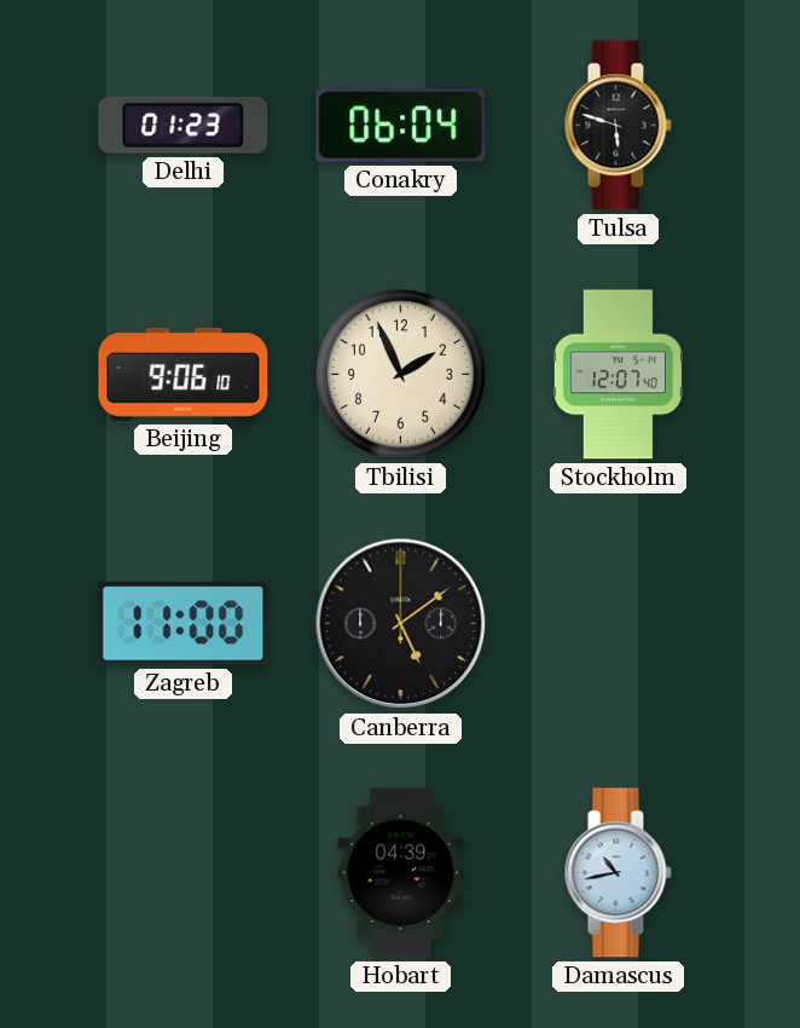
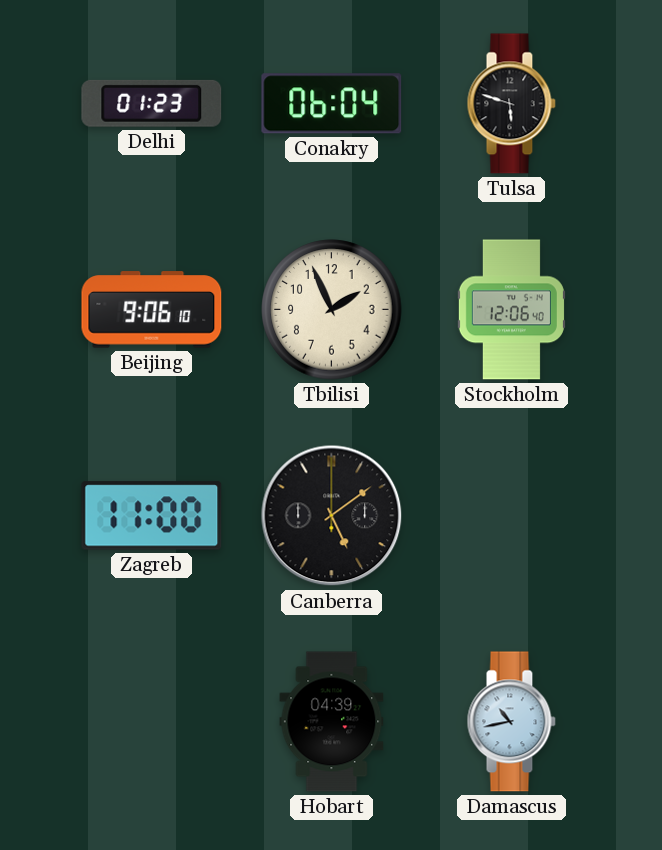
Stockholm: 12:07 -> 12:06 (511, 310)
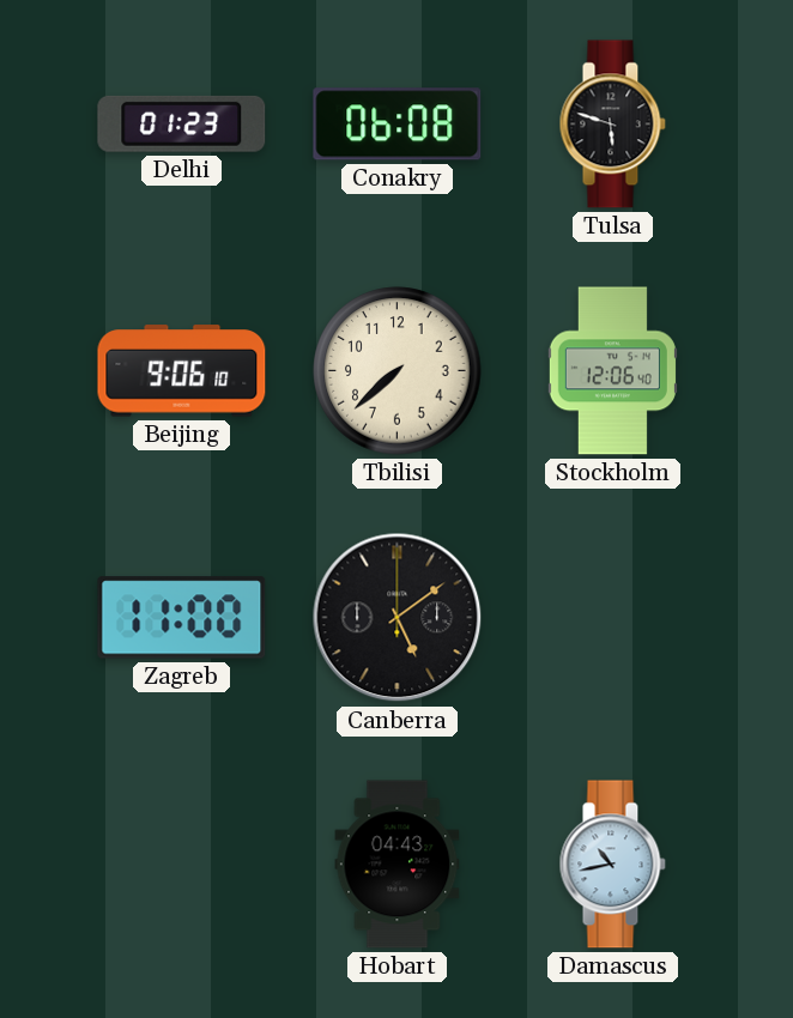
Conakry: 06:04 -> 06:08 (398, 125)
Tbilisi: 1:56 -> 7:38 (398, 371)
Hobart: 04:39 -> 04:43 (398, 865)
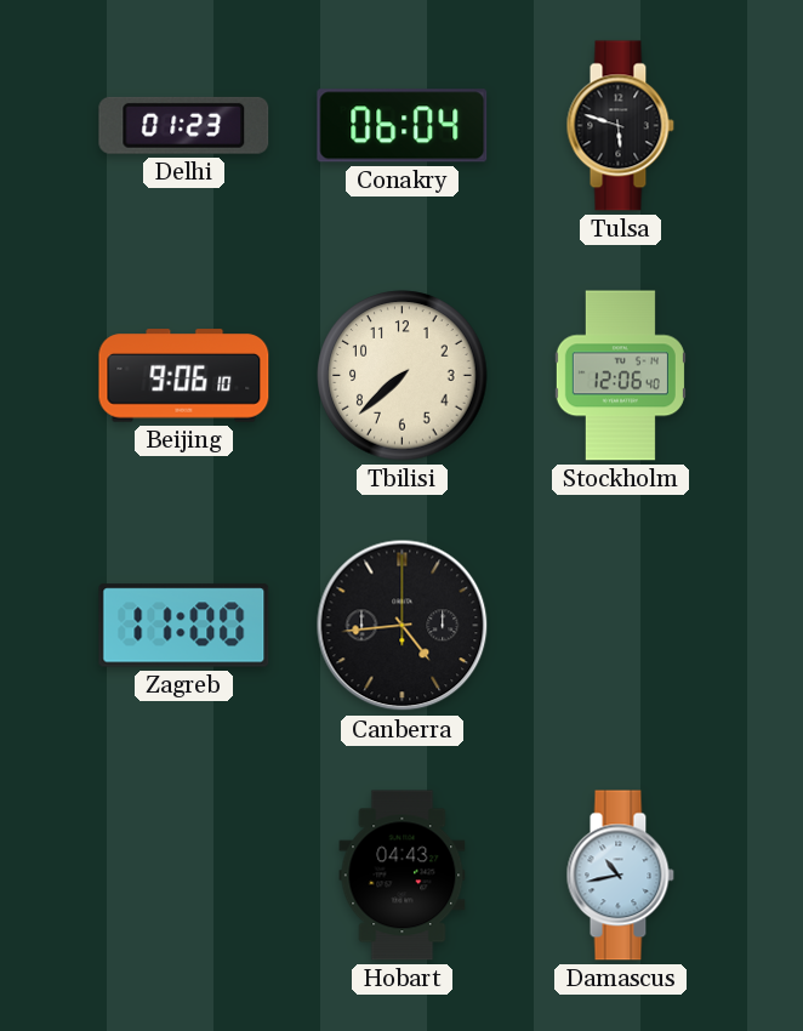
Conakry: 06:08 -> 06:04 (403, 126)
Canberra: 5:09 -> 4:44 (403, 626)
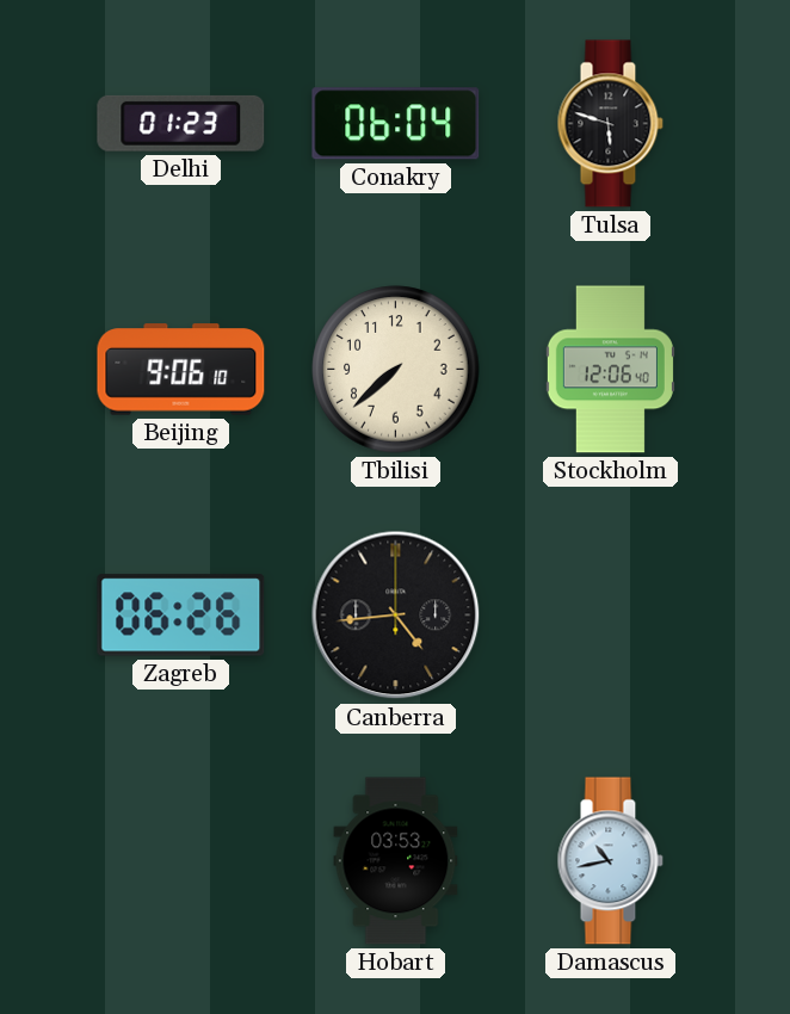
Zagreb: 11:00 -> 06:26 (181, 616)
Hobart: 04:43 -> 03:53 (396, 861)
